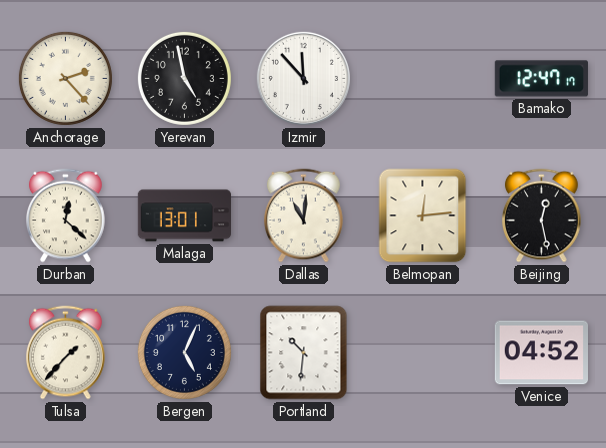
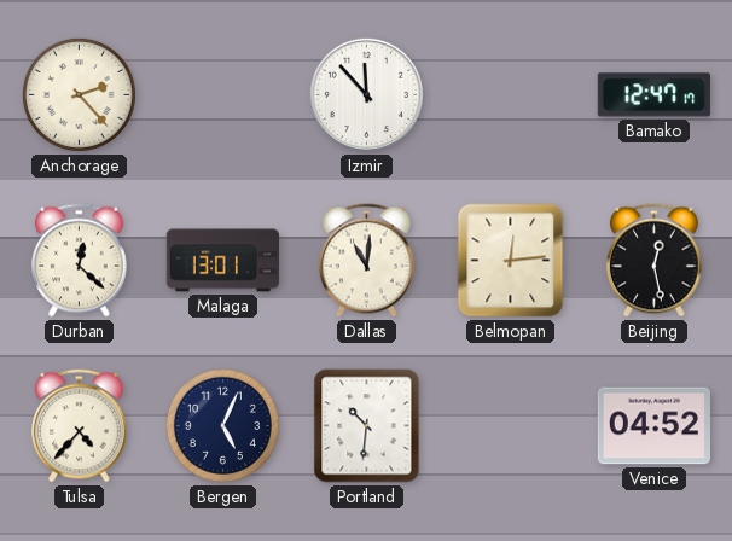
Yerevan: 4:58 -> none (184, 78)
Tulsa: 1:37 -> 4:37 (80, 426)
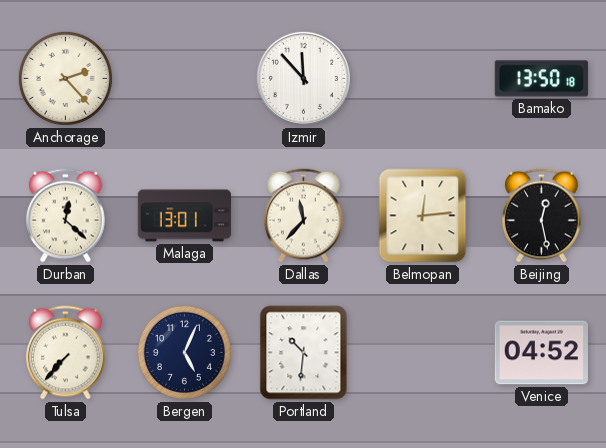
Bamako: 12:47 -> 13:50 (541, 79)
Dallas: 11:01 -> 11:37 (304, 216)
Tulsa: 4:37 -> 7:37 (66, 353)
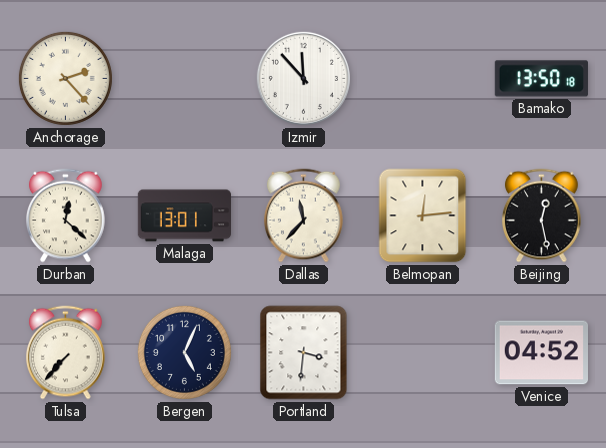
Portland: 10:31 -> 3:31 (304, 353)
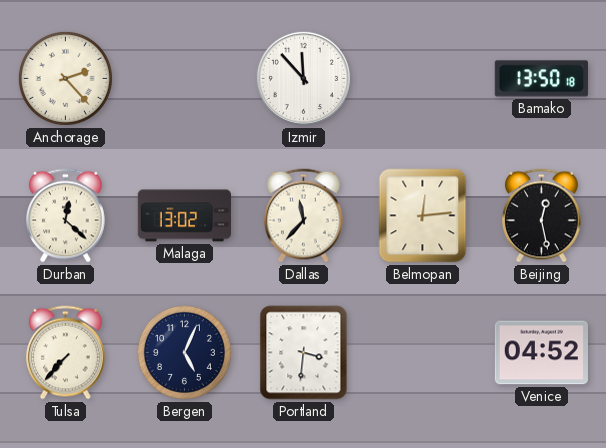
Malaga: 13:01 -> 13:02 (184, 216)
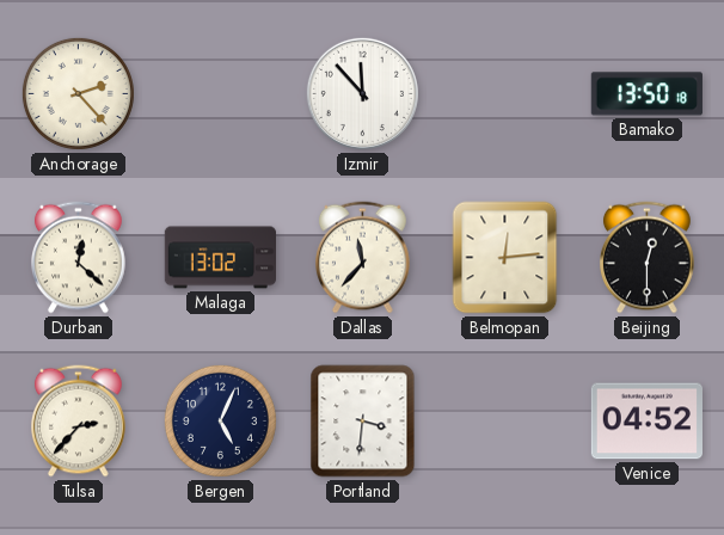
Beijing: 12:28 -> 12:30 (648, 258)
Tulsa: 7:37 -> 2:37 (79, 422)
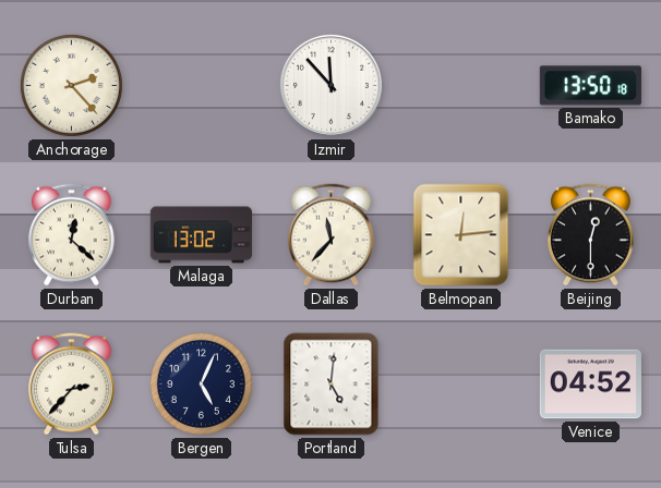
Portland: 3:31 -> 5:01 (332, 385)
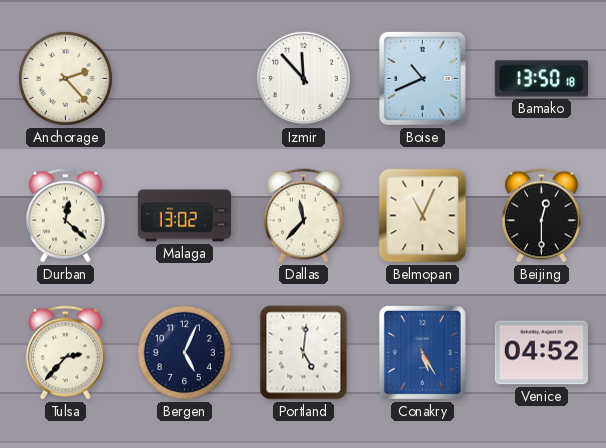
Boise: none -> 10:41 (422, 78)
Belmopan: 12:14 -> 11:04 (423, 216)
Conakry: none -> 5:25 (422, 352)
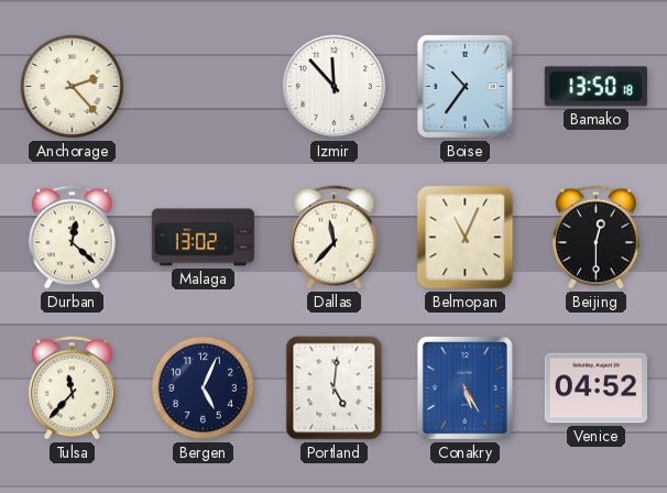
Boise: 10:41 -> 10:36 (464, 86)
Tulsa: 2:37 -> 11:37 (73, 388)
